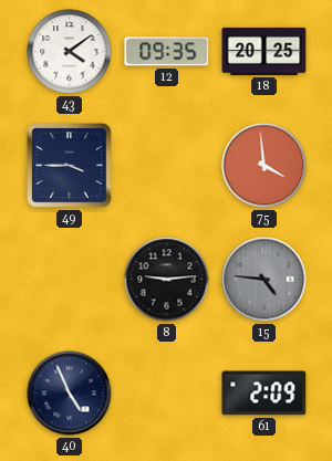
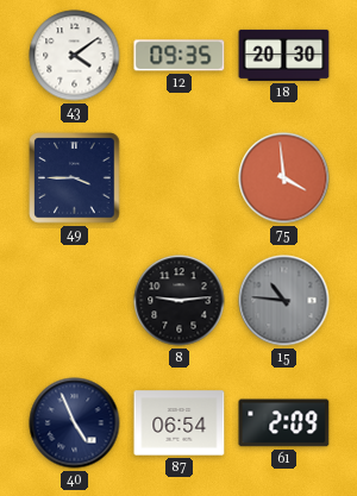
18: 20:25 -> 20:30 (284, 55)
15: 4:46 -> 10:46 (284, 301)
87: none -> 06:54 (180, 423)
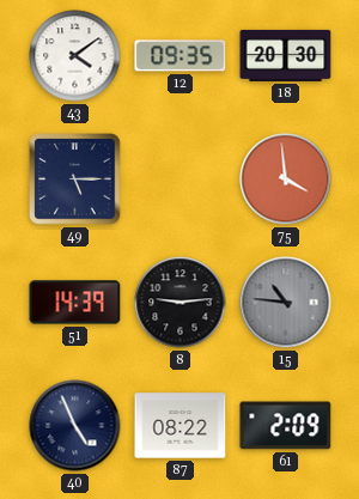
49: 3:45 -> 5:15 (75, 179)
51: none -> 14:39 (75, 303)
87: 06:54 -> 08:22 (181, 426)
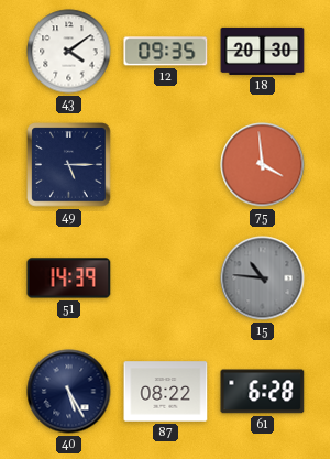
8: 9:14 -> none (181, 303)
40: 4:56 -> 5:25 (69, 392)
61: 2:09 -> 6:28 (263, 392)
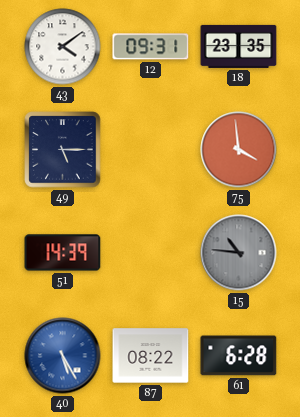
12: 09:35 -> 09:31 (151, 47)
18: 20:30 -> 23:35 (239, 46)
40 dial: navy -> blue (63, 356)
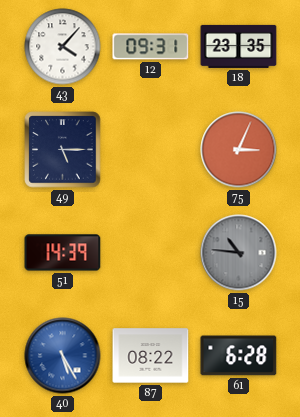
43: 4:09 -> 4:07 (63, 47)
75: 3:59 -> 3:04 (239, 150)
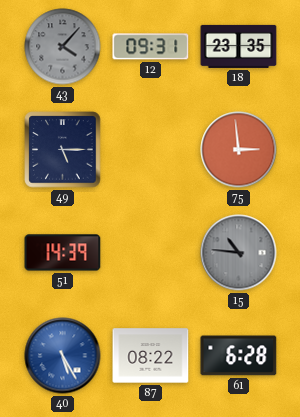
43 dial: white -> grey (63, 47)
75: 3:04 -> 2:59 (239, 150)
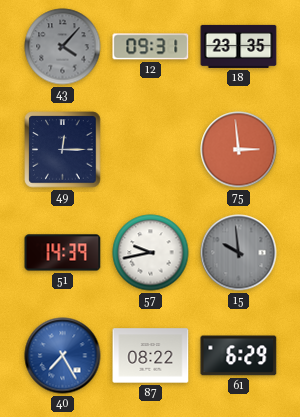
49: 5:15 -> 12:15 (63, 150)
57: none -> 9:43 (151, 253)
15: 10:46 -> 9:59 (239, 253)
40: 5:25 -> 7:25 (63, 356)
61: 6:28 -> 6:29 (239, 356)
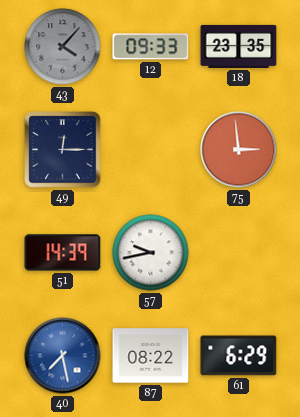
12: 09:31 -> 09:33 (151, 47)
15: 9:59 -> none (239, 253)
40: 7:25 -> 7:28 (63, 356)
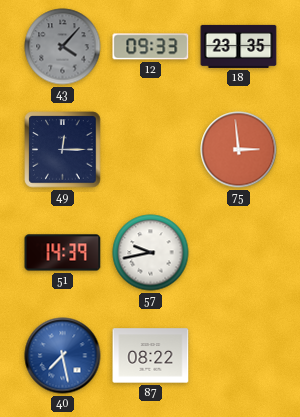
61: 6:29 -> none (239, 356)
